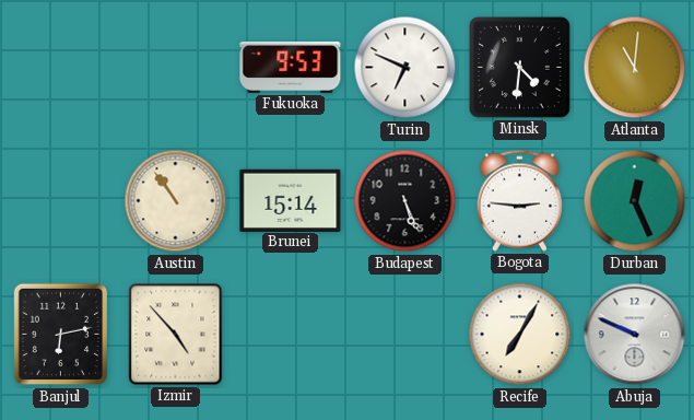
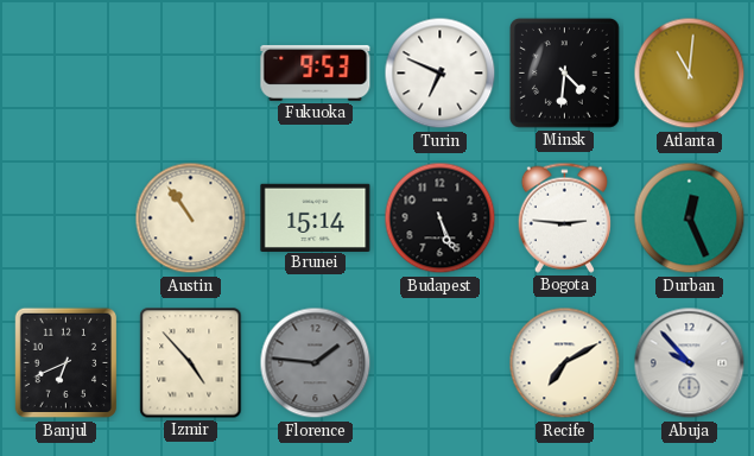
Banjul: 6:13 -> 6:41 (65, 363)
Florence: none -> 1:46 (316, 363)
Recife: 7:05 -> 7:10 (565, 363)
Abuja: 9:49 -> 9:53 (690, 363)
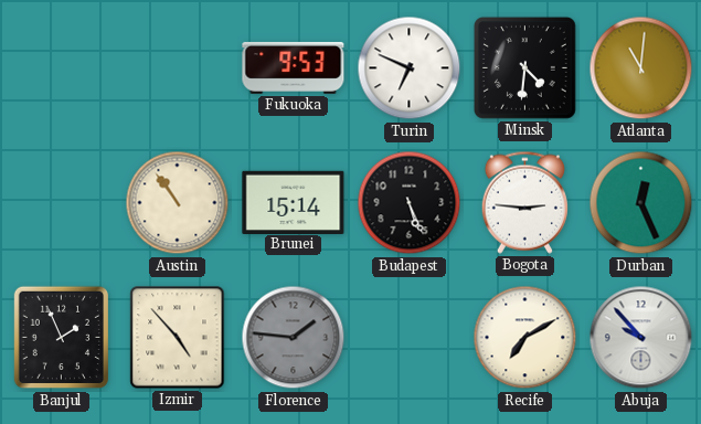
Banjul: 6:41 -> 1:56 (61, 338)
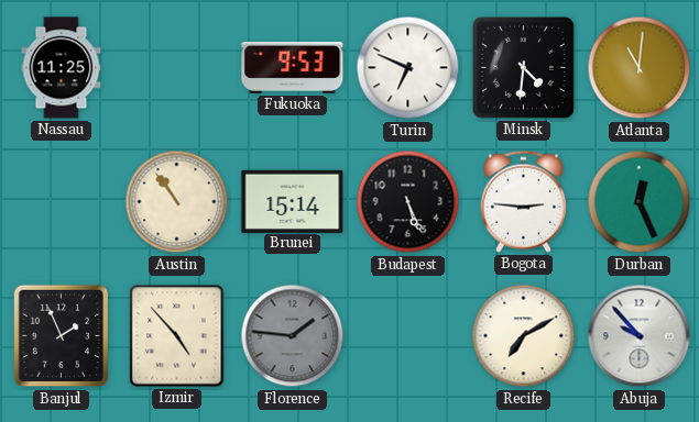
Nassau: none -> 11:25 (62, 68)
